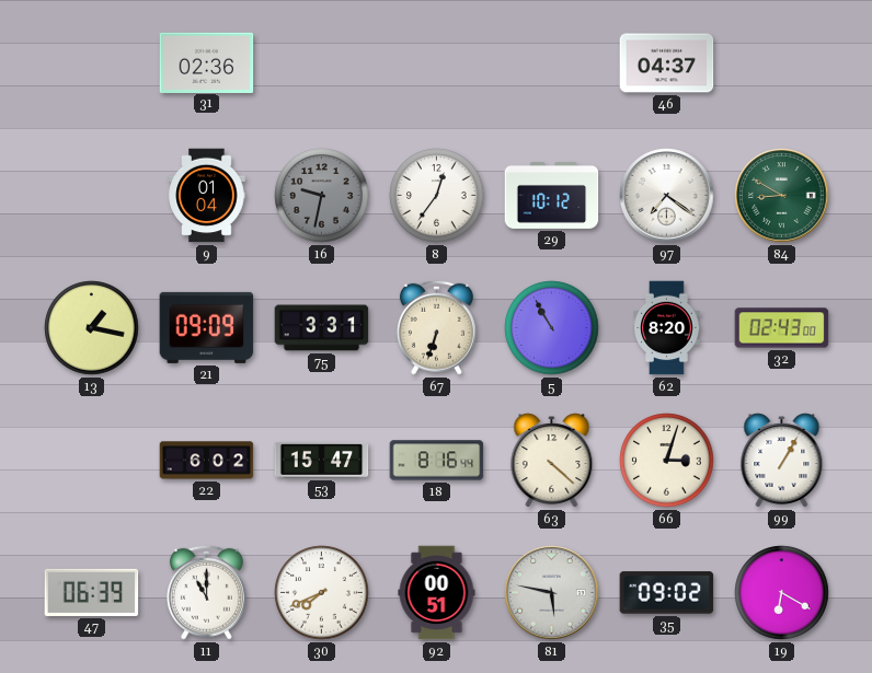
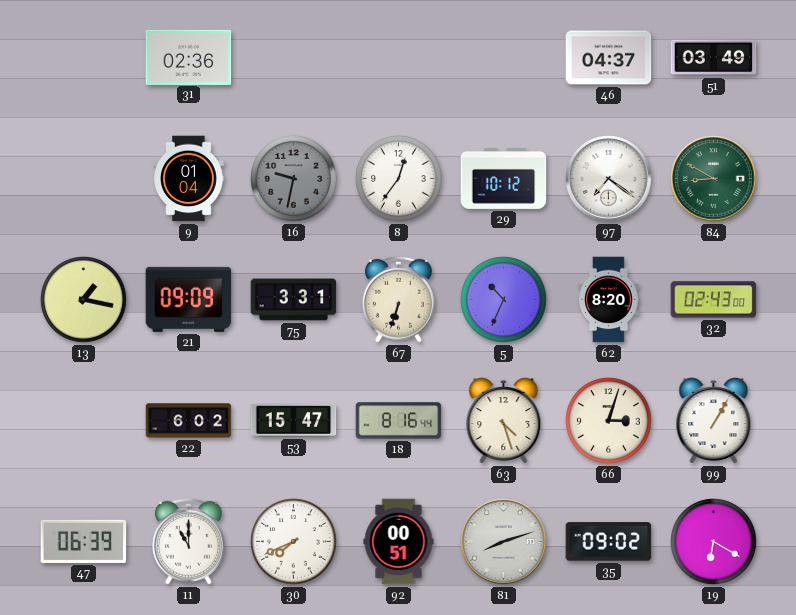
51: none -> 03:49 (714, 58)
5: 10:55 -> 10:34 (504, 300)
63: 4:22 -> 4:27 (504, 421)
81: 5:47 -> 8:12 (504, 542)
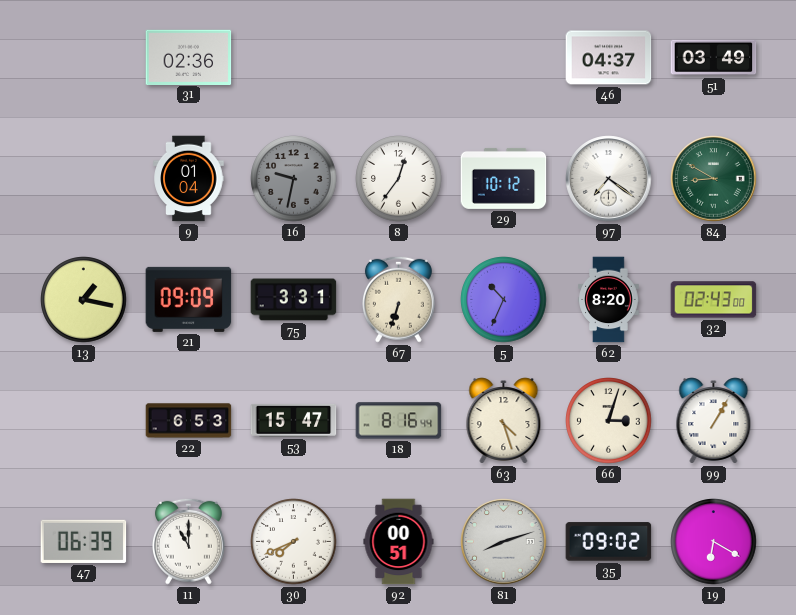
22: 6:02 -> 6:53 (189, 421)
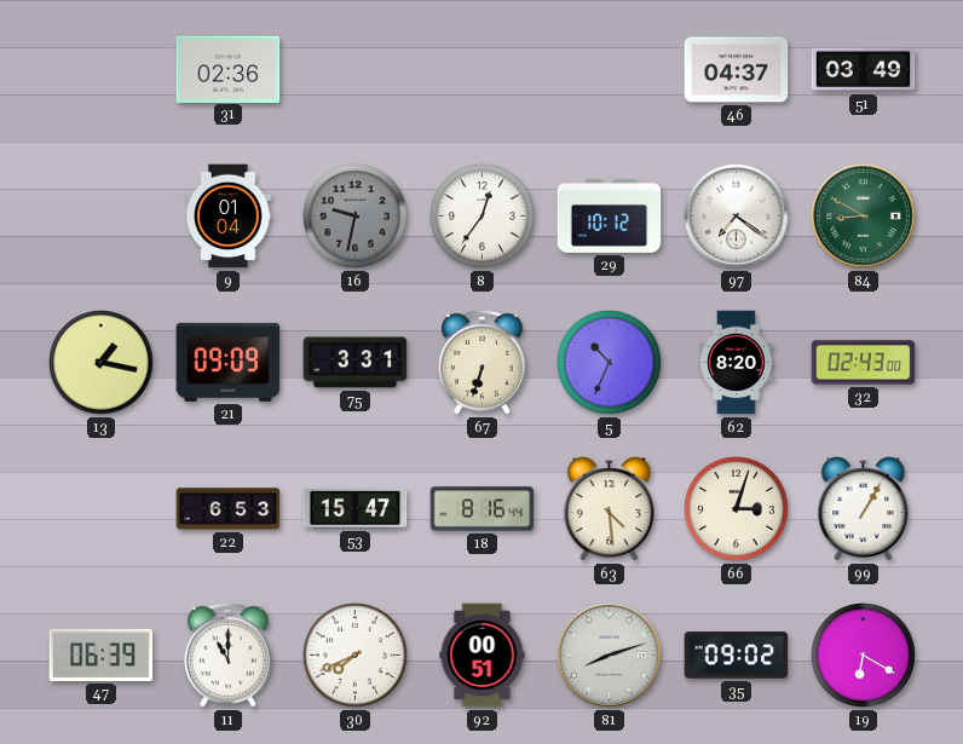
63: 4:27 -> 4:29 (610, 509)
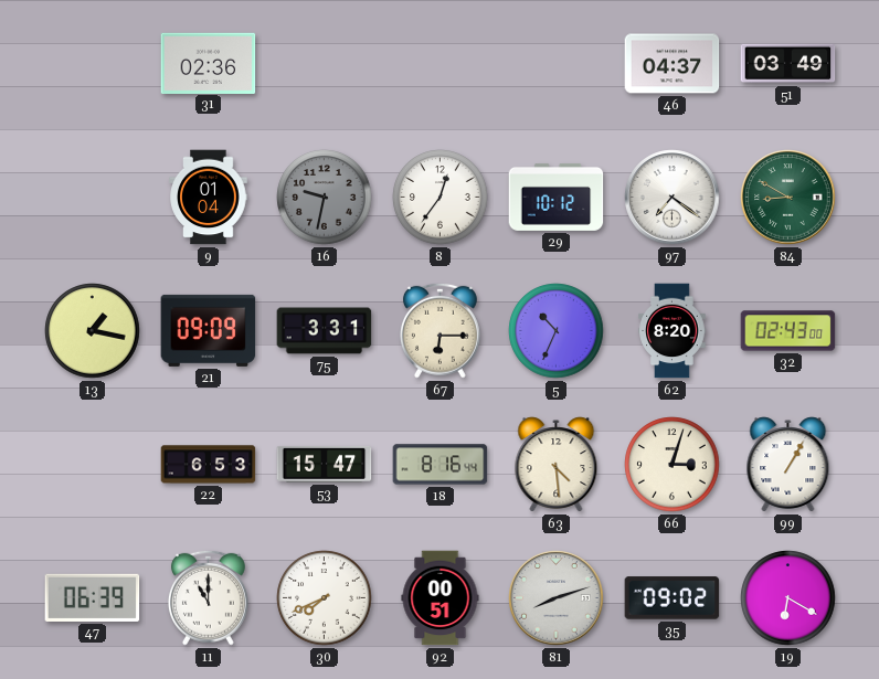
67: 6:33 -> 6:15 (439, 330)
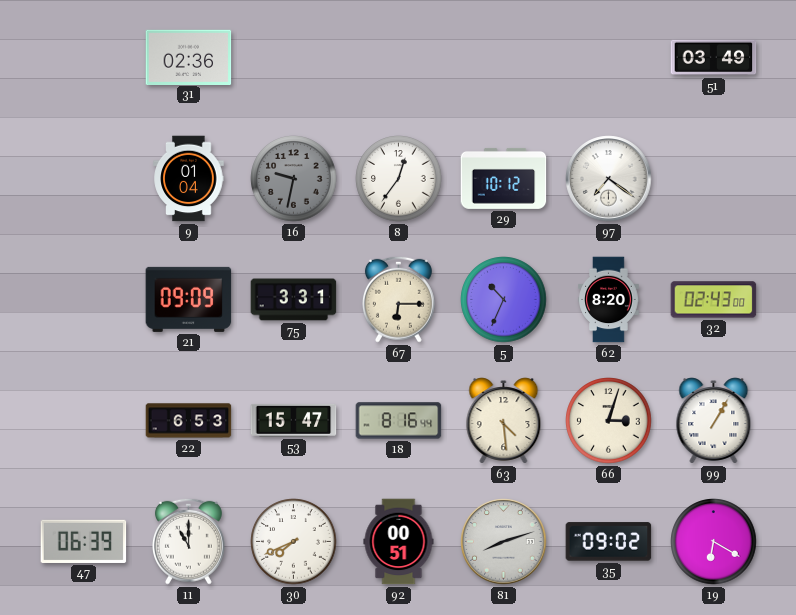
46: 04:37 -> none (673, 64)
84: 8:50 -> none (788, 198)
13: 1:17 -> none (93, 331)
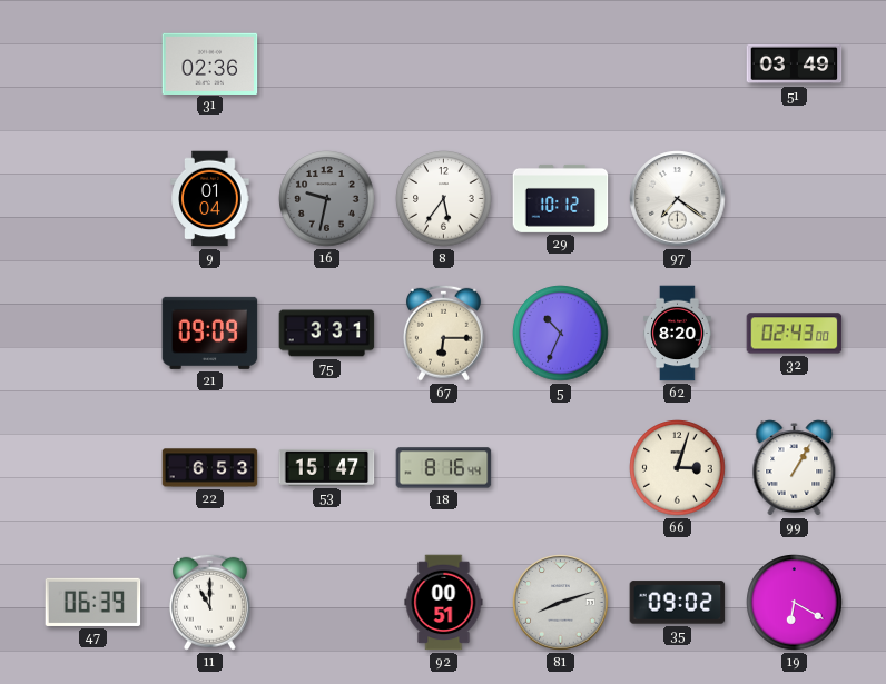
8: 12:36 -> 5:36 (444, 199)
63: 4:29 -> none (504, 421)
30: 7:41 -> none (294, 542)
